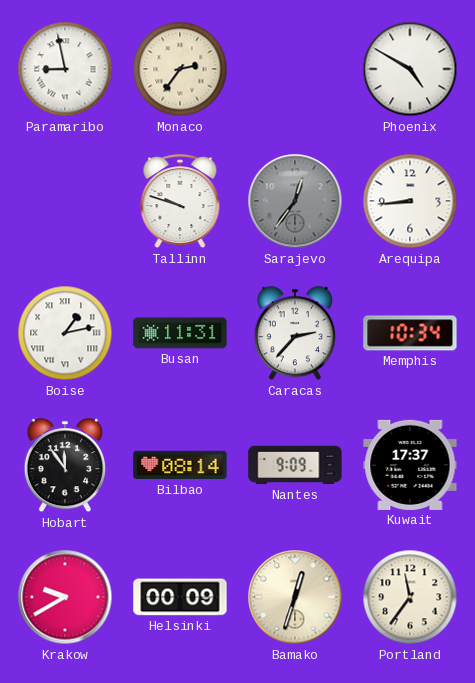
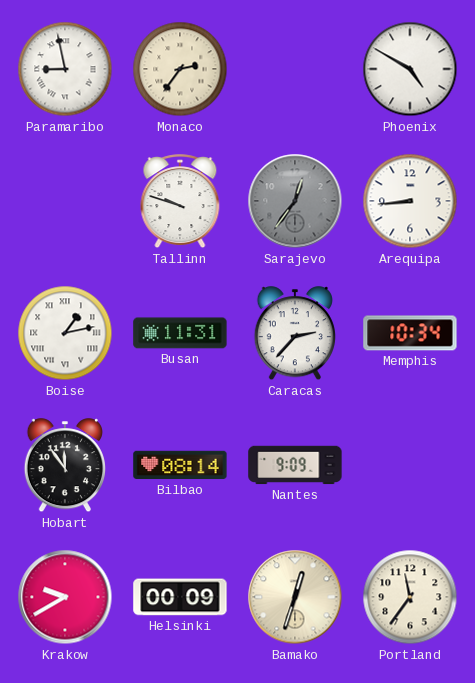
Kuwait: 17:37 -> none (410, 465)
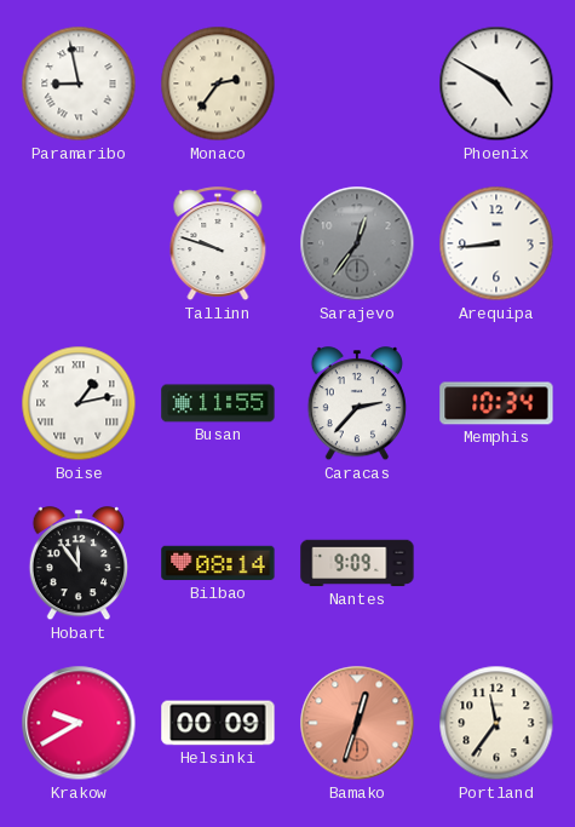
Busan: 11:31 -> 11:55 (218, 403)
Bamako dial: cream -> salmon (357, 723)
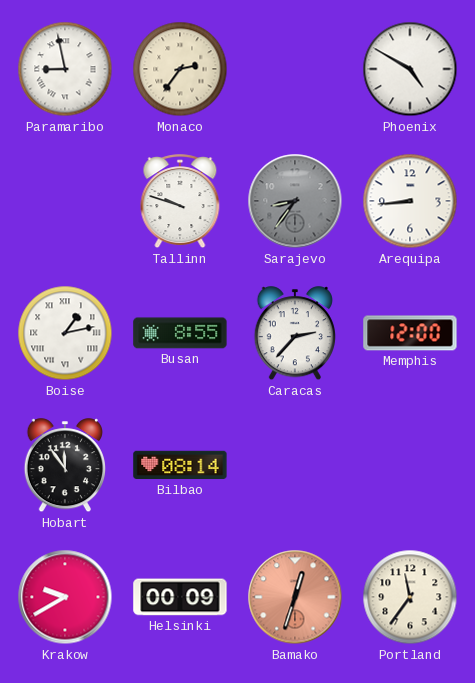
Sarajevo: 12:36 -> 8:36 (295, 201)
Busan: 11:55 -> 8:55 (180, 333)
Memphis: 10:34 -> 12:00 (410, 333)
Nantes: 9:09 -> none (357, 563)
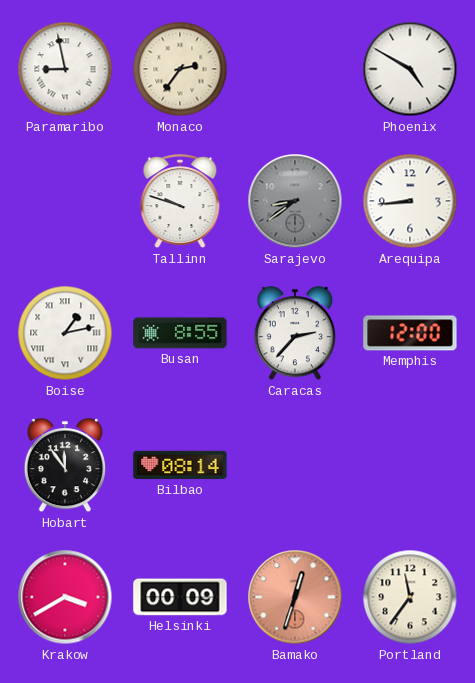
Sarajevo: 8:36 -> 8:39 (295, 201)
Krakow: 9:40 -> 3:40 (65, 597)
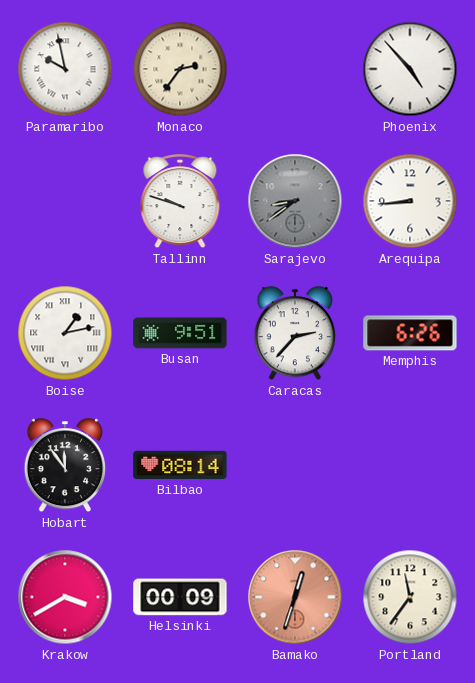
Paramaribo: 8:58 -> 9:58 (65, 69)
Phoenix: 4:50 -> 4:53 (410, 69)
Busan: 8:55 -> 9:51 (180, 333)
Memphis: 12:00 -> 6:26 (410, 333)
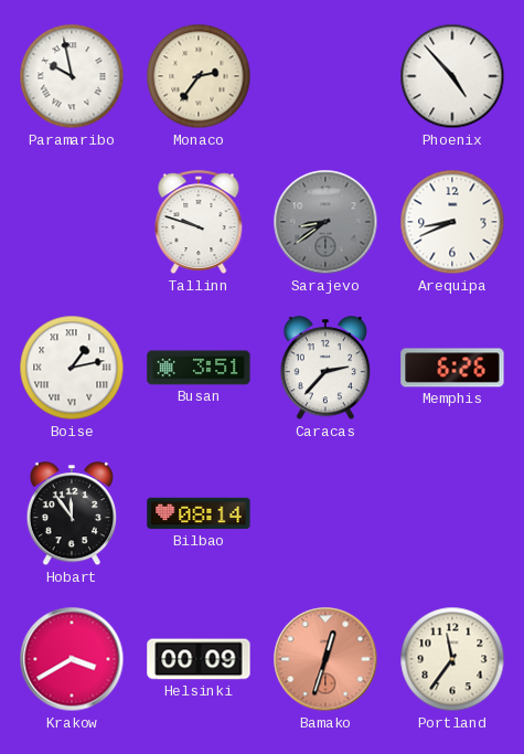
Arequipa: 8:44 -> 8:41 (452, 222)
Busan: 9:51 -> 3:51 (199, 368)
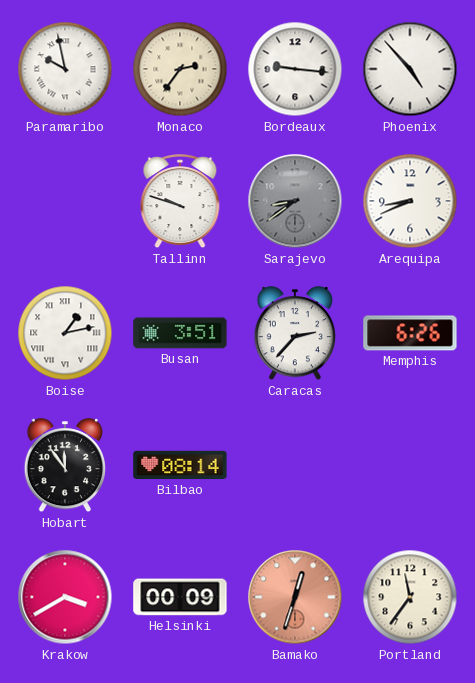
Bordeaux: none -> 9:16 (295, 69)
